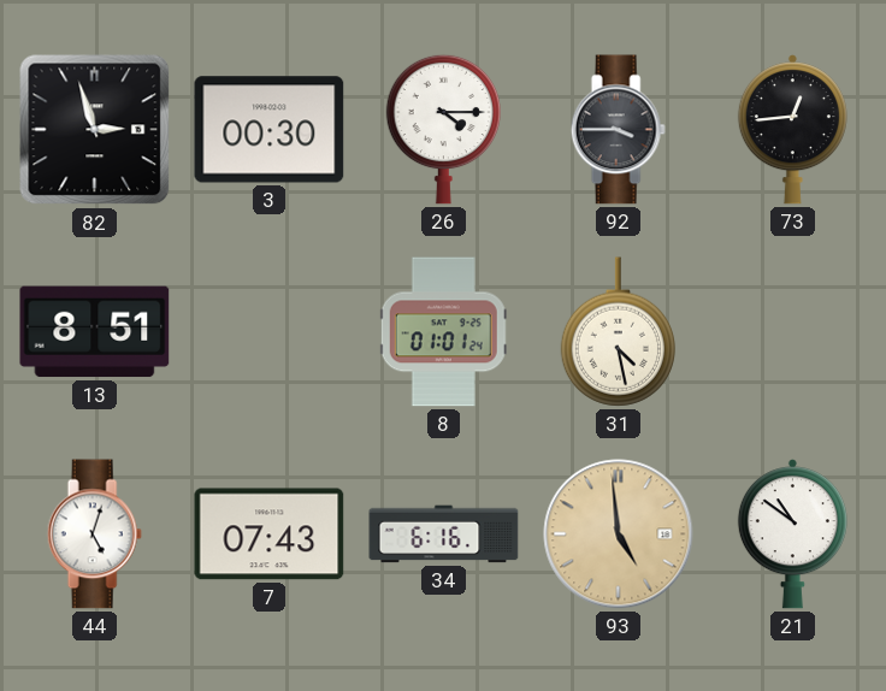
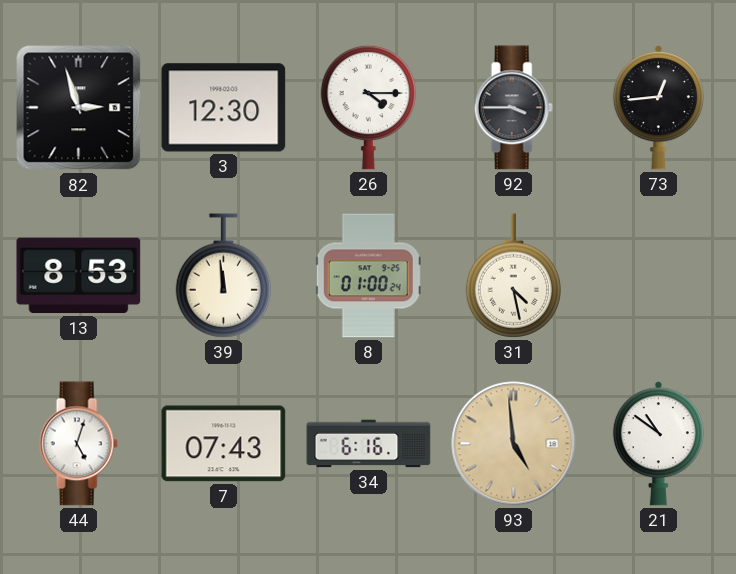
3: 00:30 -> 12:30 (224, 108)
13: 8:51 -> 8:53 (79, 276)
39: none -> 11:59 (223, 276)
8: 01:01 -> 01:00 (368, 276)
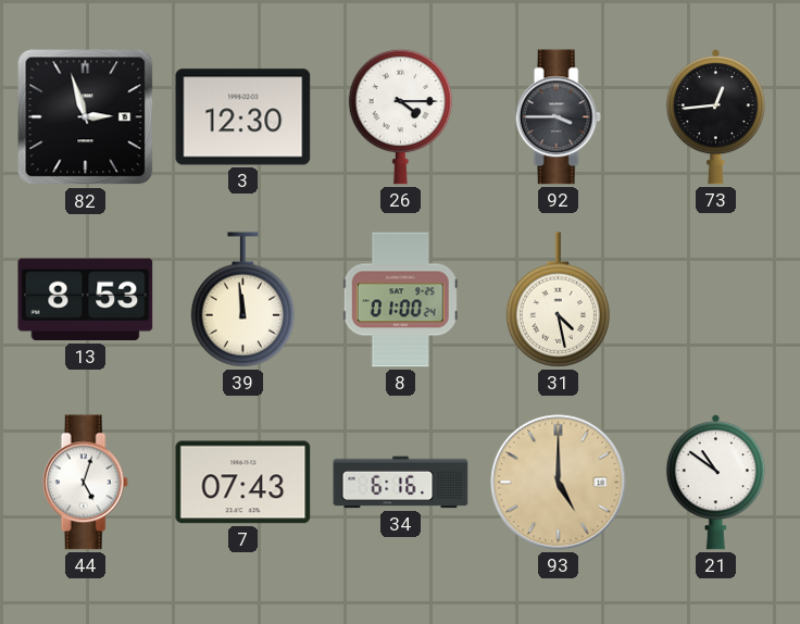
93: 4:59 -> 5:00 (559, 483)
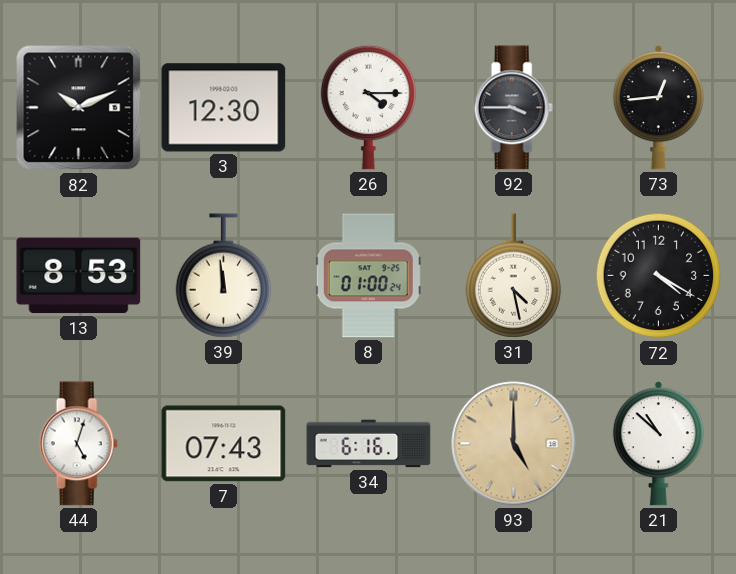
82: 2:57 -> 10:11 (79, 108)
72: none -> 4:20 (659, 276)
21: 10:51 -> 10:52 (658, 444)
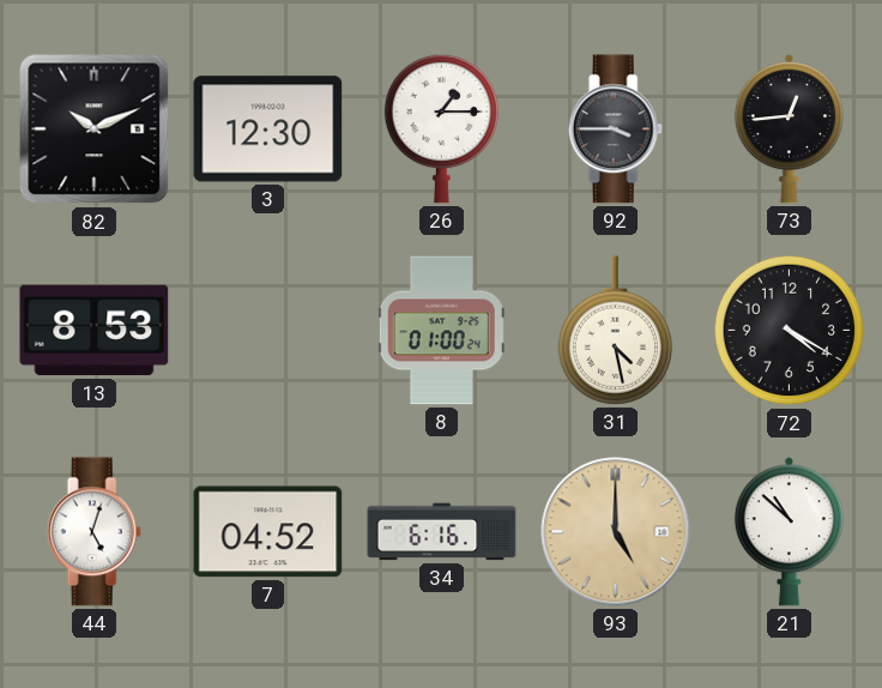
26: 4:15 -> 1:15 (441, 128)
39: 11:59 -> none (223, 276)
7: 07:43 -> 04:52 (268, 532)
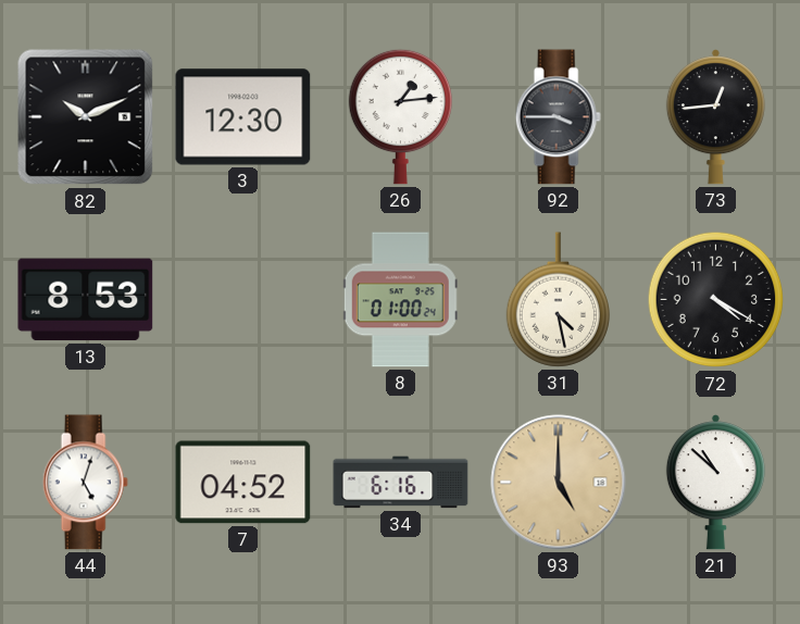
26: 1:15 -> 1:14 (400, 116)
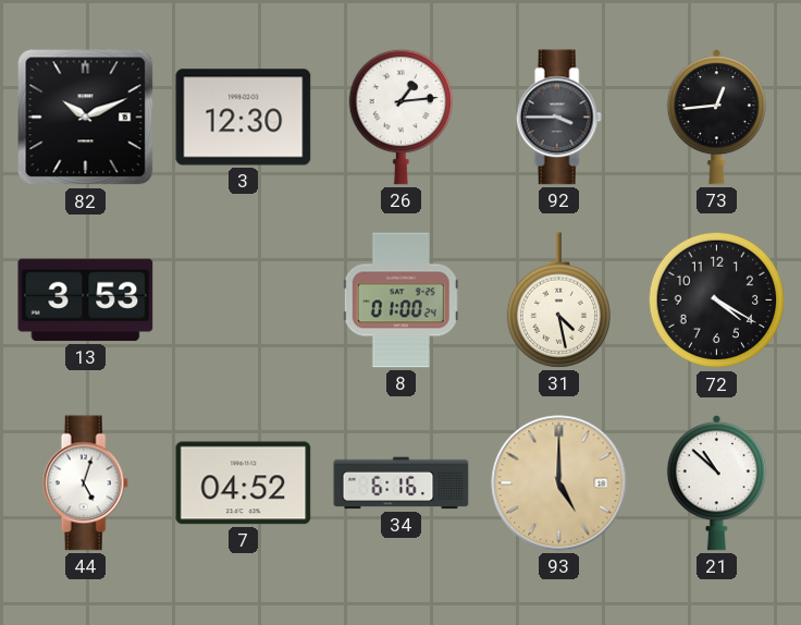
13: 8:53 -> 3:53 (86, 301)
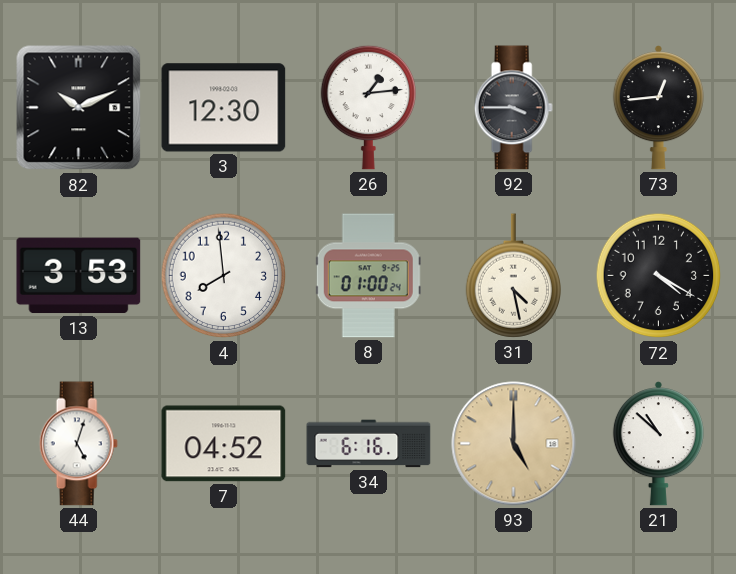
4: none -> 7:59 (224, 276)
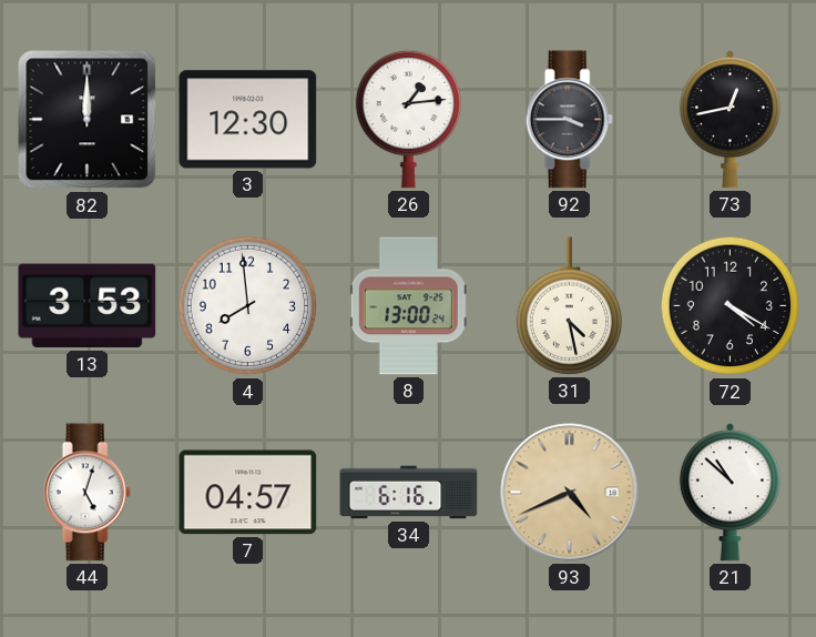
82: 10:11 -> 12:00 (88, 120)
73: 12:44 -> 12:43 (730, 120)
8: 01:00 -> 13:00 (408, 306)
7: 04:52 -> 04:57 (248, 493)
93: 5:00 -> 4:41 (570, 493)
